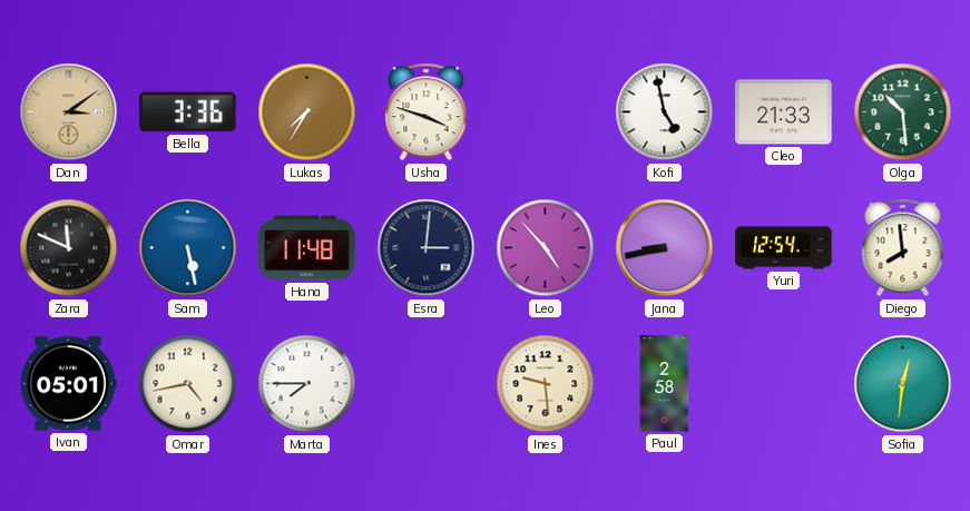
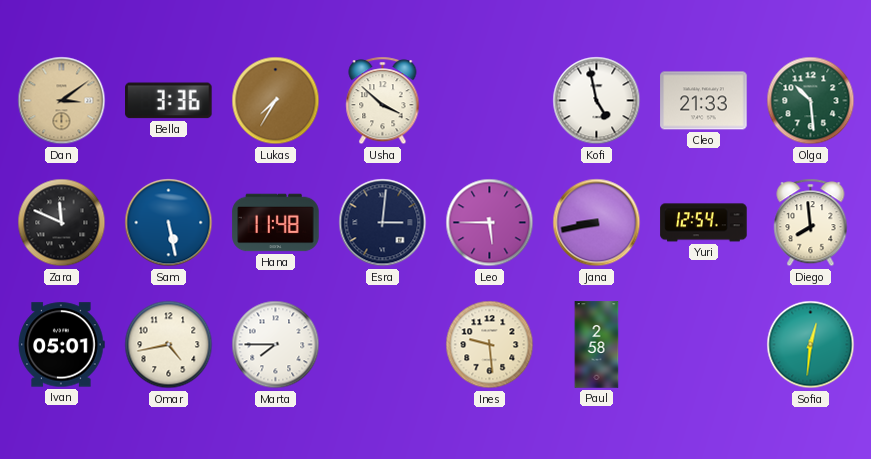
Usha: 3:48 -> 3:52 (383, 101)
Leo: 4:53 -> 5:45 (490, 223)
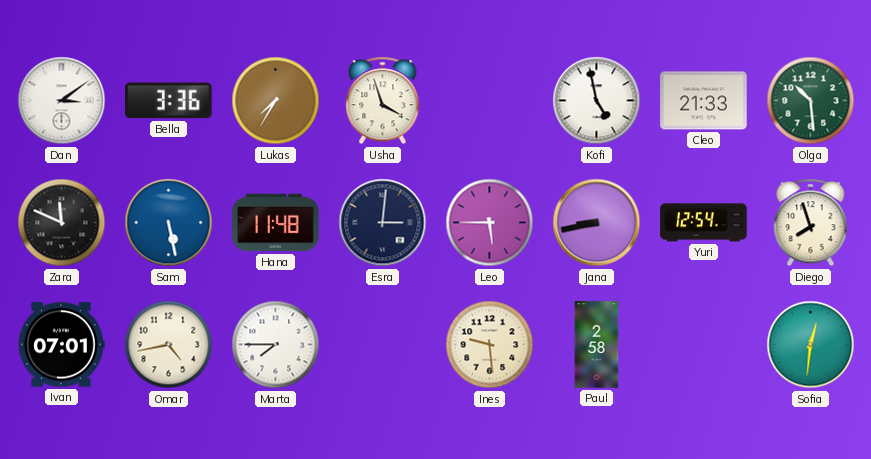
Dan dial: champagne -> white (62, 101)
Usha: 3:52 -> 3:57 (383, 101)
Diego: 7:59 -> 7:57 (811, 223)
Ivan: 05:01 -> 07:01 (61, 345)
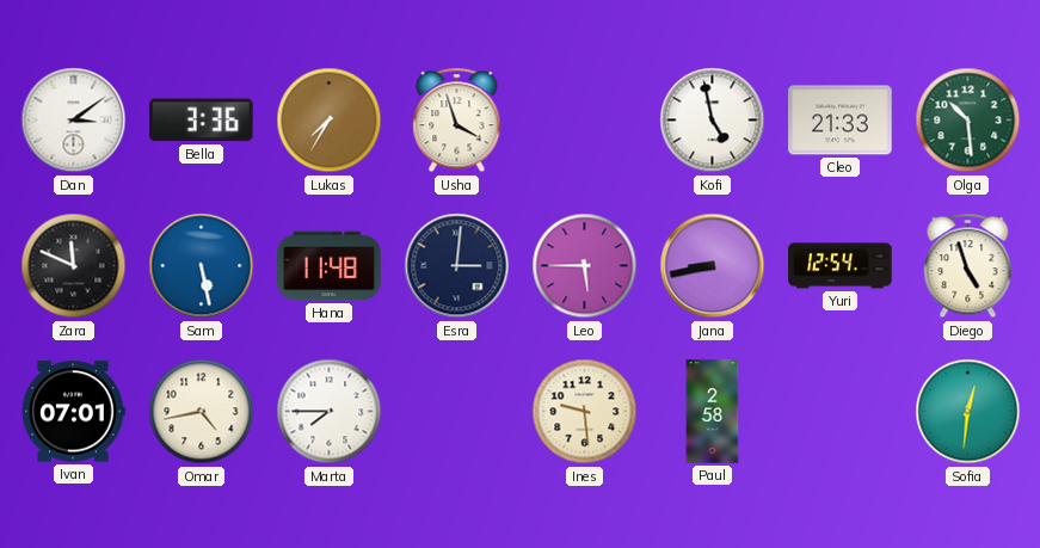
Diego: 7:57 -> 4:57 (968, 266)
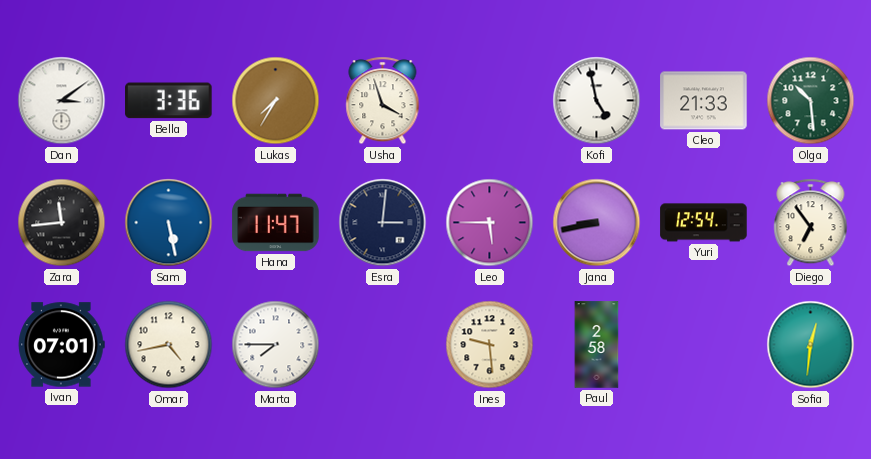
Zara: 11:49 -> 11:44 (62, 223)
Hana: 11:48 -> 11:47 (276, 223)
Diego: 4:57 -> 6:54 (811, 223)
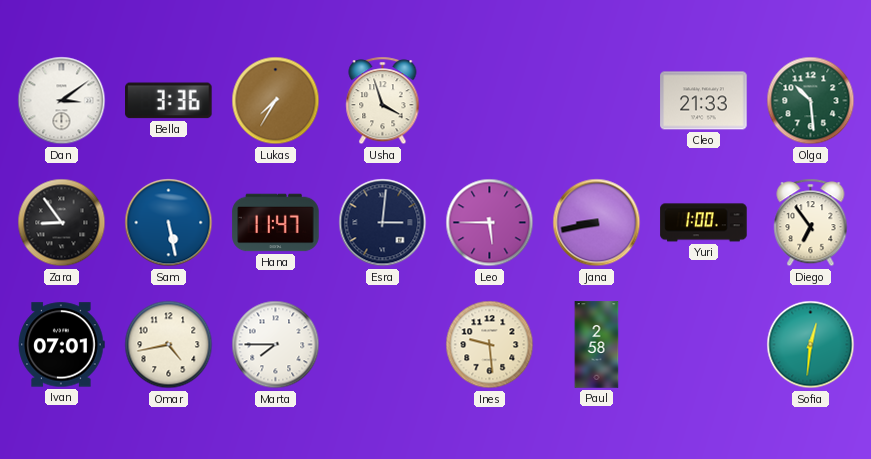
Kofi: 4:58 -> none (597, 101)
Zara: 11:44 -> 8:54 (62, 223)
Yuri: 12:54 -> 1:00 (704, 223)
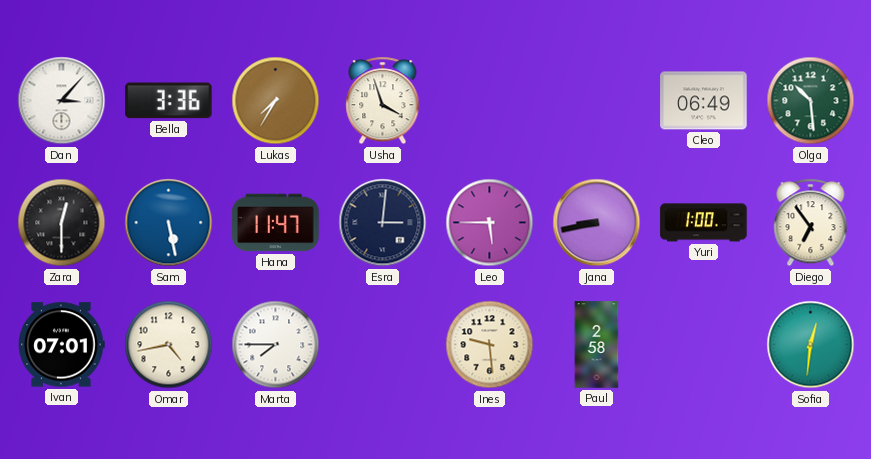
Dan: 3:09 -> 3:07 (62, 101)
Cleo: 21:33 -> 06:49 (704, 101)
Zara: 8:54 -> 12:30 (62, 223)
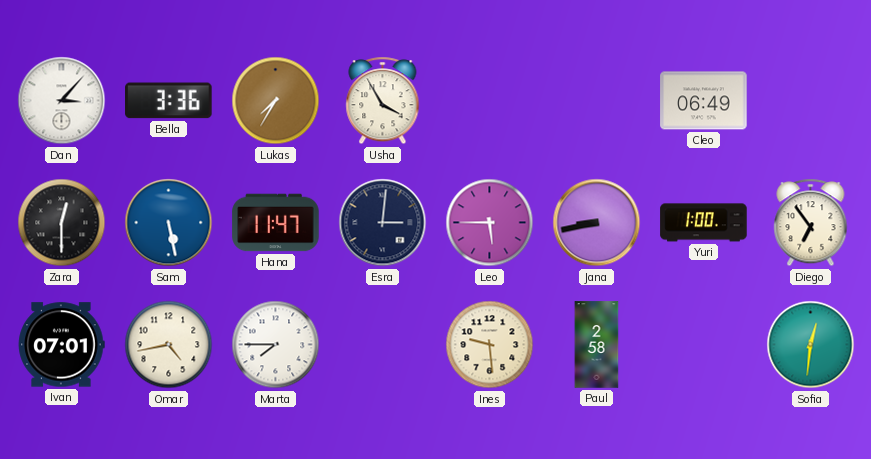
Usha: 3:57 -> 3:55 (383, 101)
Olga: 10:29 -> none (811, 101)
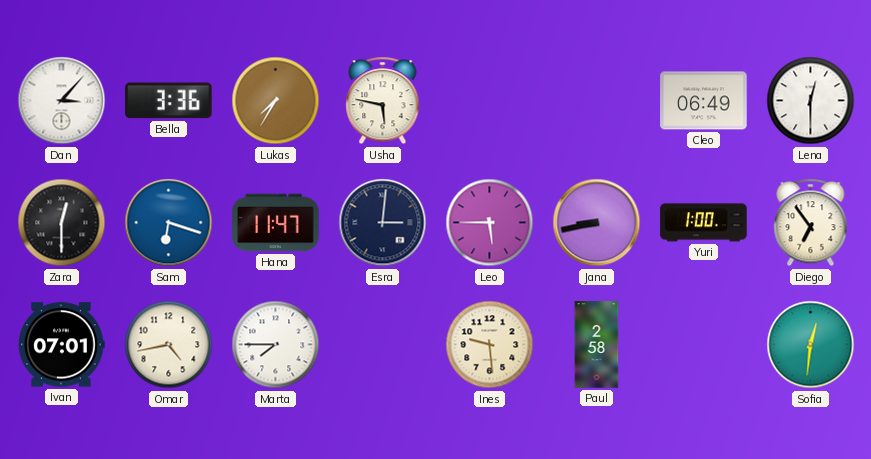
Usha: 3:55 -> 5:47 (383, 101)
Lena: none -> 12:30 (811, 101)
Sam: 5:28 -> 6:18 (169, 223)
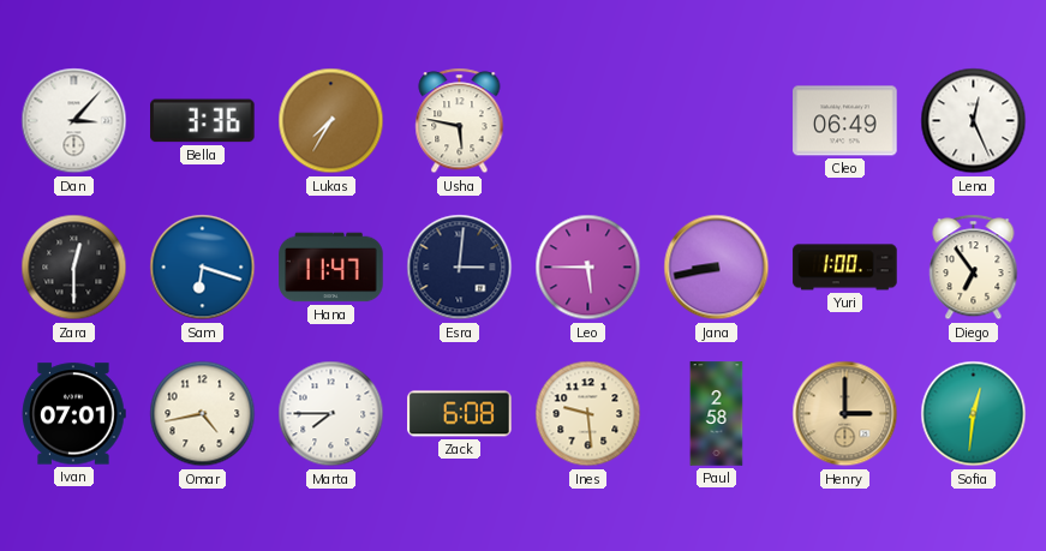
Lena: 12:30 -> 12:26 (974, 121)
Zack: none -> 6:08 (460, 414)
Henry: none -> 3:00 (845, 414)
